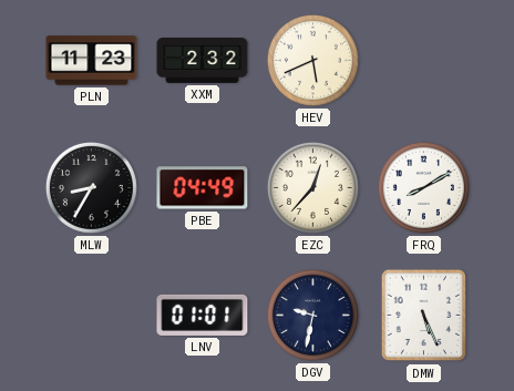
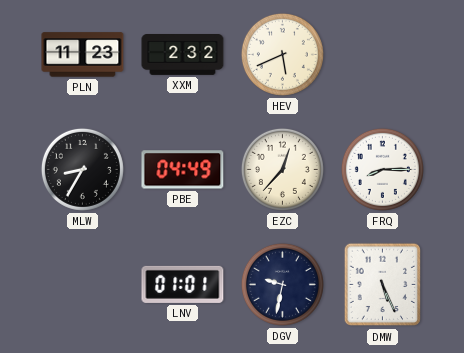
FRQ: 8:10 -> 8:15 (382, 169)
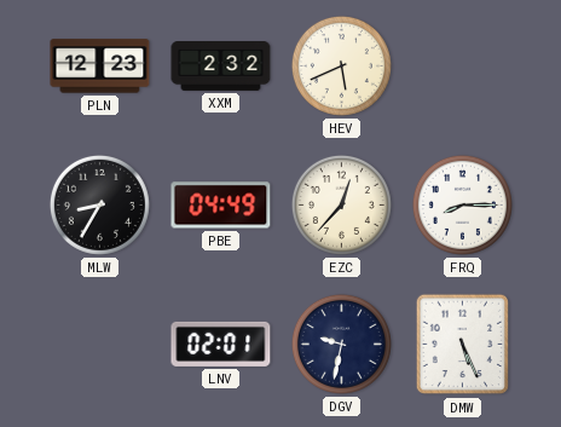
PLN: 11:23 -> 12:23 (100, 67)
LNV: 01:01 -> 02:01 (221, 344)
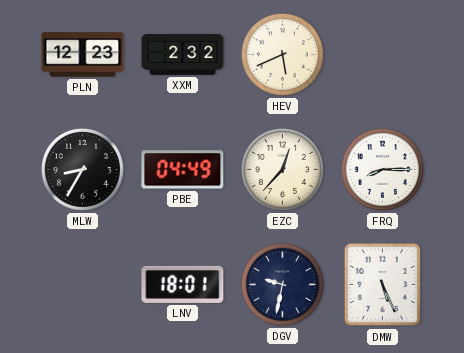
LNV: 02:01 -> 18:01 (183, 284)
